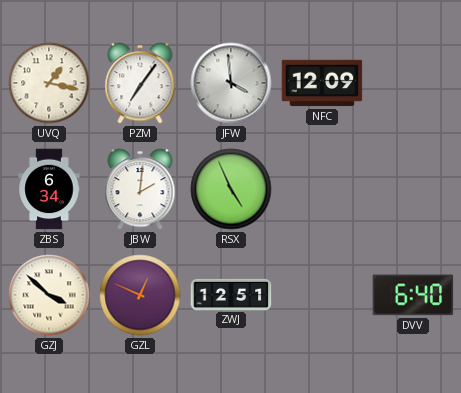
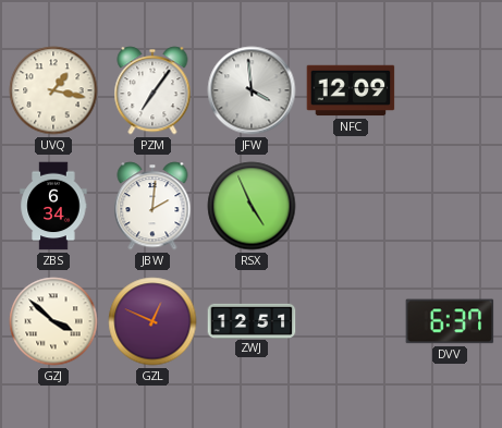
DVV: 6:40 -> 6:37 (450, 321)
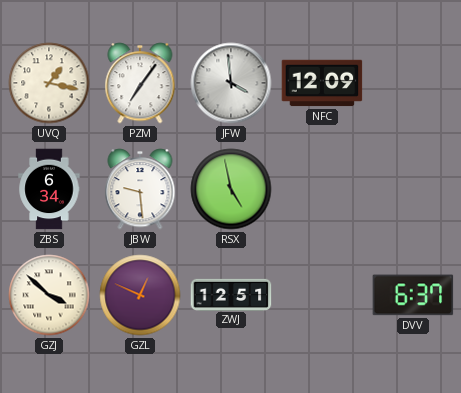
JBW: 2:01 -> 9:29 (140, 189)
RSX: 4:56 -> 4:58 (231, 189)
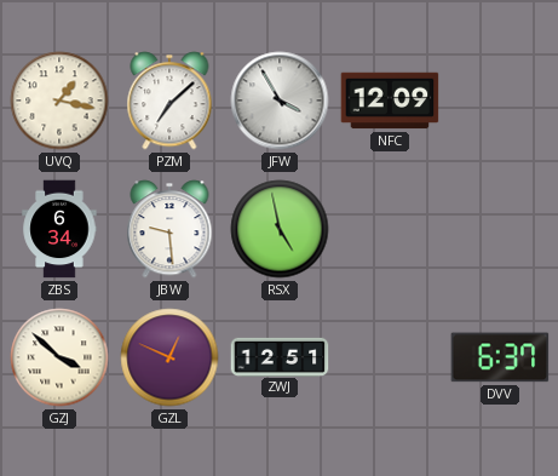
PZM: 7:06 -> 7:08 (169, 101)
JFW: 3:59 -> 3:55 (280, 101)
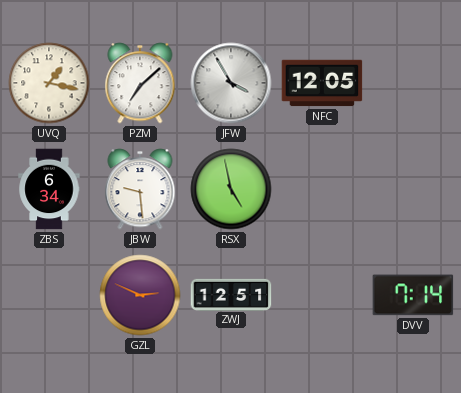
NFC: 12:09 -> 12:05 (322, 83)
GZJ: 3:52 -> none (59, 357)
GZL: 12:49 -> 2:49 (140, 295)
DVV: 6:37 -> 7:14 (413, 295)
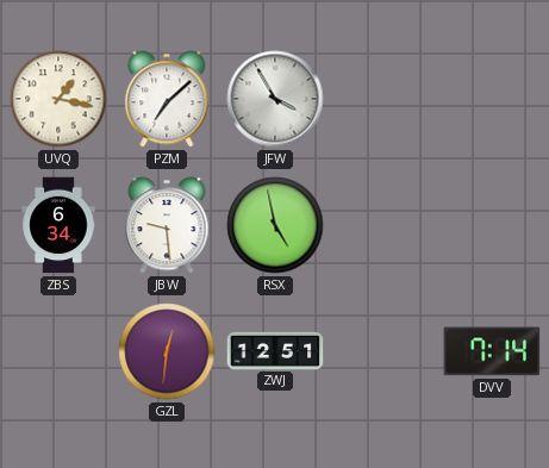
NFC: 12:05 -> none (322, 83)
GZL: 2:49 -> 12:31 (167, 351)
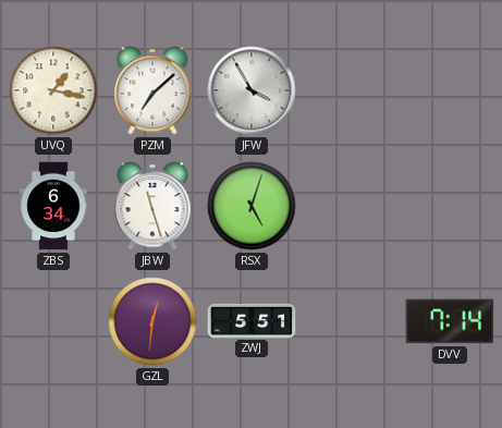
JBW: 9:29 -> 11:27 (152, 206)
RSX: 4:58 -> 5:03 (252, 206)
ZWJ: 12:51 -> 5:51 (252, 320)
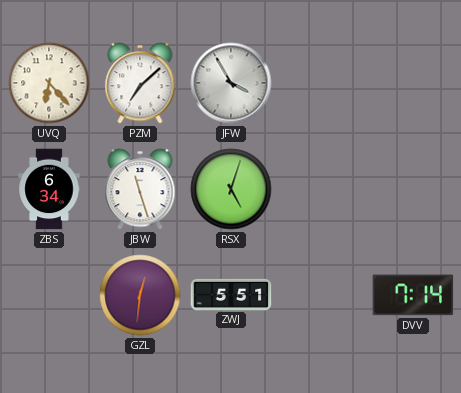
UVQ: 1:17 -> 6:23 (49, 83)
